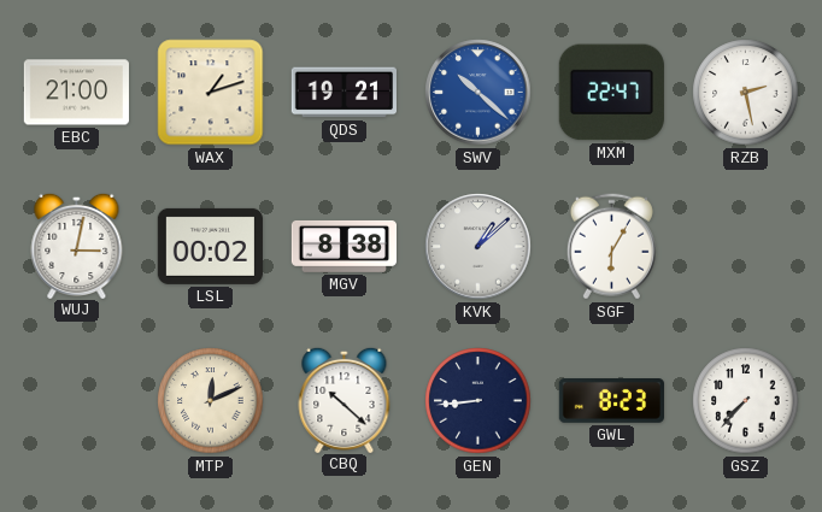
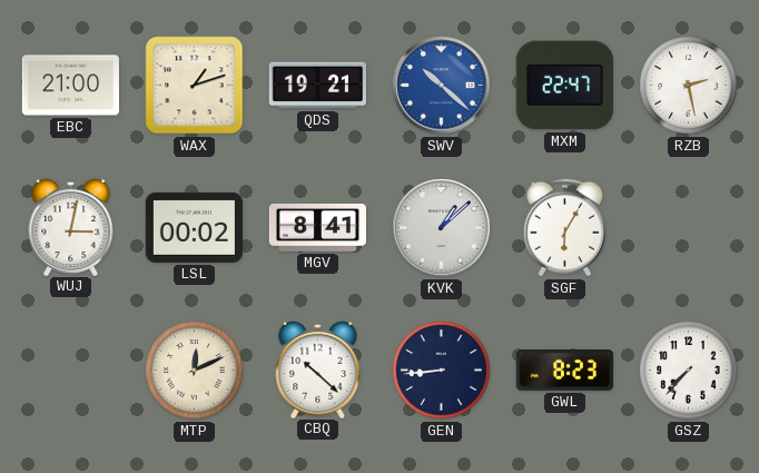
MGV: 8:38 -> 8:41 (317, 227)
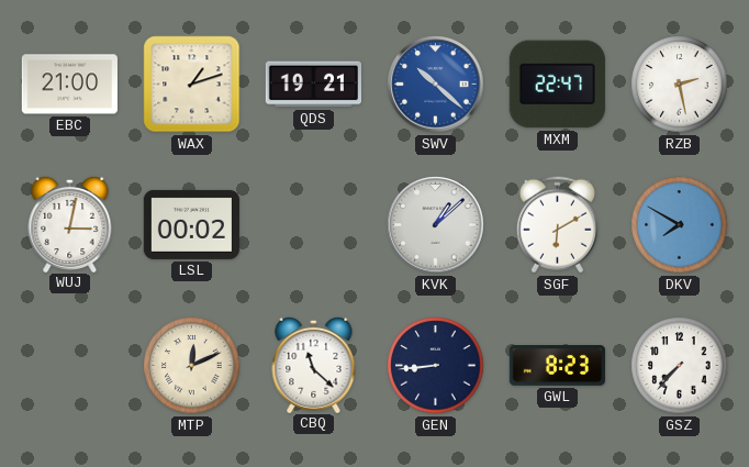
MGV: 8:41 -> none (317, 227)
SGF: 6:05 -> 6:10 (557, 225)
DKV: none -> 7:50 (680, 225)
CBQ: 10:22 -> 11:22 (314, 364)
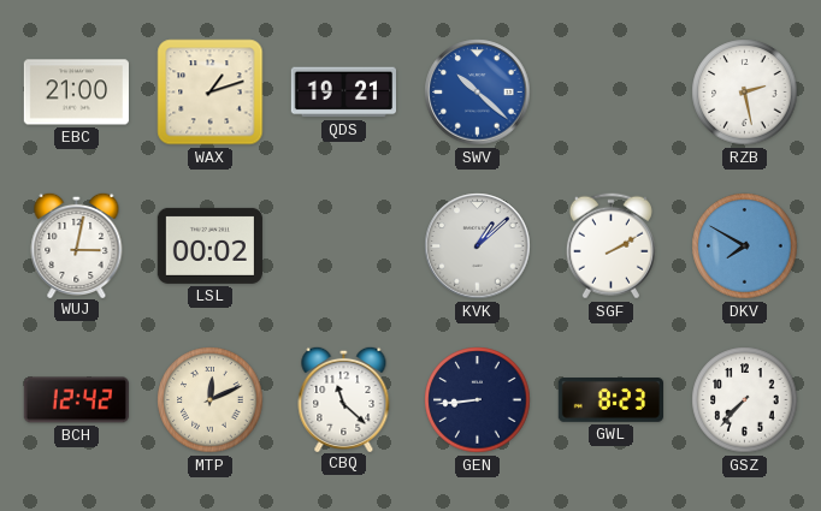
MXM: 22:47 -> none (557, 85)
SGF: 6:10 -> 2:10 (610, 246)
BCH: none -> 12:42 (76, 400)
